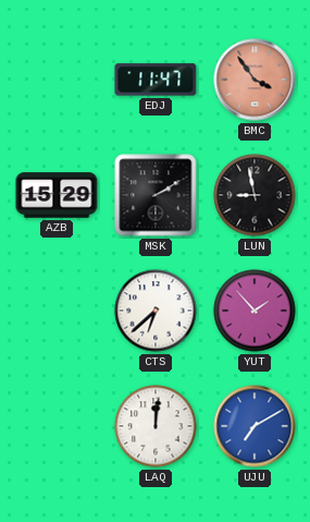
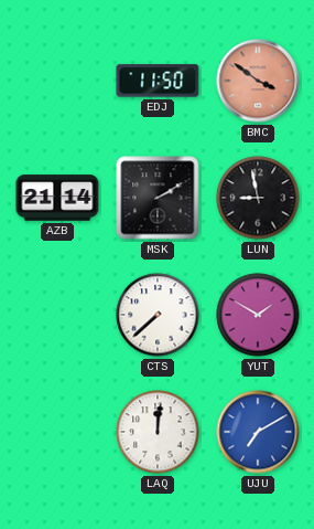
EDJ: 11:47 -> 11:50 (158, 81)
BMC: 3:54 -> 3:51 (258, 81)
AZB: 15:29 -> 21:14 (57, 198)
CTS: 6:38 -> 7:38 (158, 315)
YUT: 1:53 -> 1:50 (258, 315)
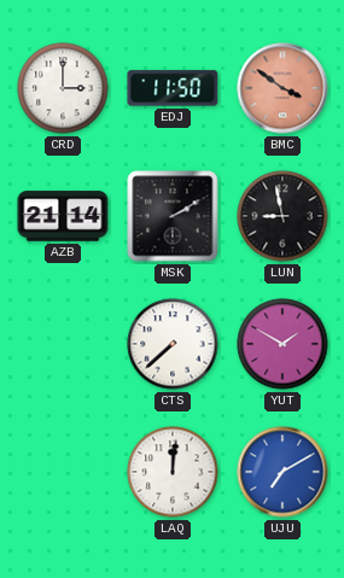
CRD: none -> 3:00 (63, 88)
